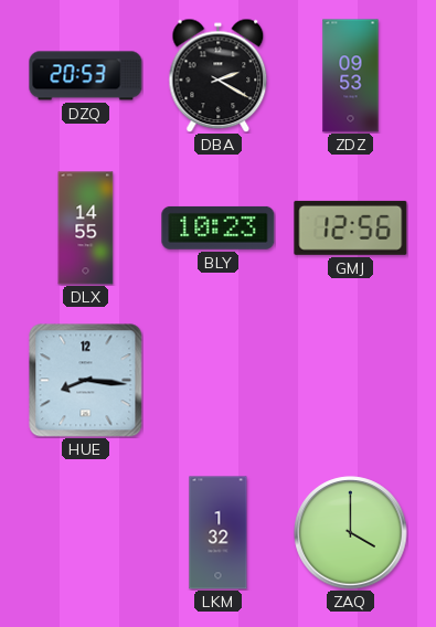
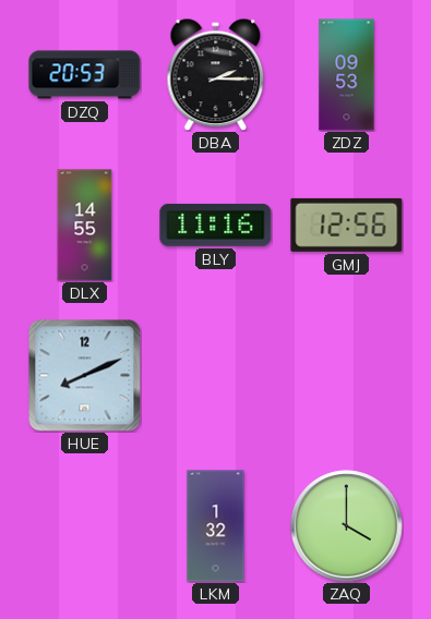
DBA: 2:20 -> 2:15 (216, 74)
BLY: 10:23 -> 11:16 (216, 224)
HUE: 8:16 -> 8:11 (85, 376)
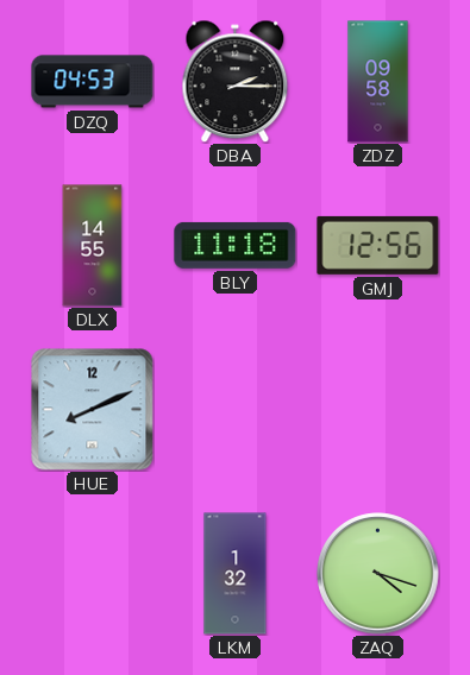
DZQ: 20:53 -> 04:53 (93, 82)
ZDZ: 09:53 -> 09:58 (378, 82)
BLY: 11:16 -> 11:18 (236, 245)
ZAQ: 4:00 -> 4:18 (378, 574)
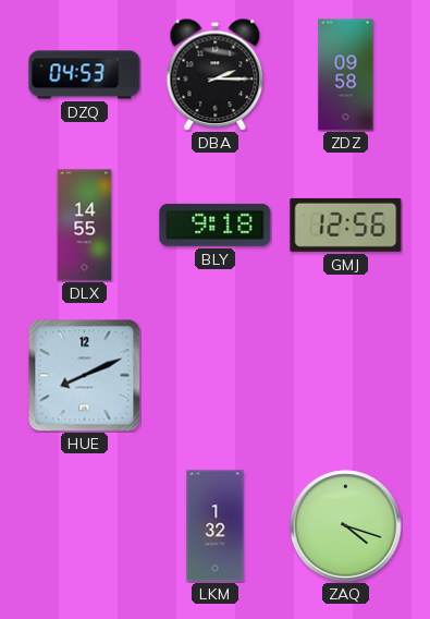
BLY: 11:18 -> 9:18 (216, 224)
